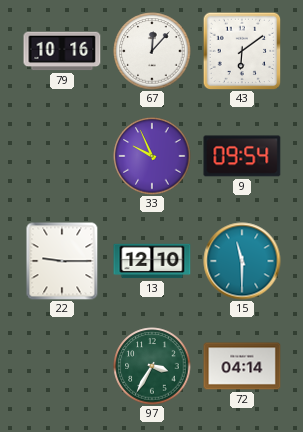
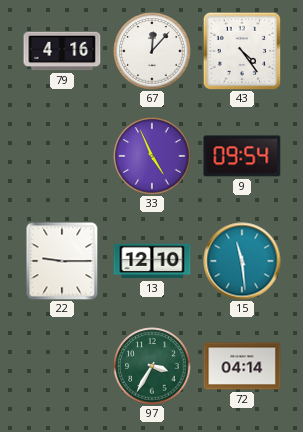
79: 10:16 -> 4:16 (62, 51)
43: 6:09 -> 4:24 (242, 51)
33: 9:56 -> 4:56 (152, 156)
15: 11:30 -> 11:29 (242, 261)
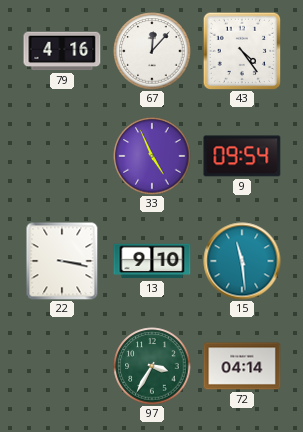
22: 9:15 -> 3:17 (62, 261)
13: 12:10 -> 9:10 (152, 261)
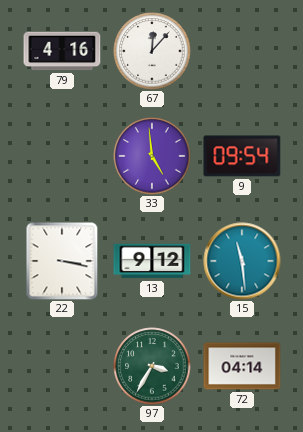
43: 4:24 -> none (242, 51)
33: 4:56 -> 4:59 (152, 156)
13: 9:10 -> 9:12 (152, 261)
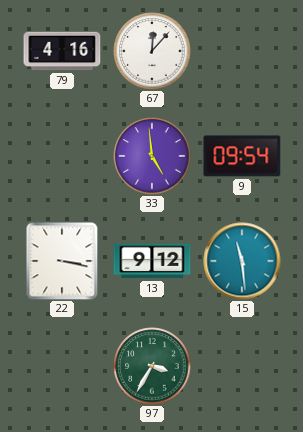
72: 04:14 -> none (242, 366)
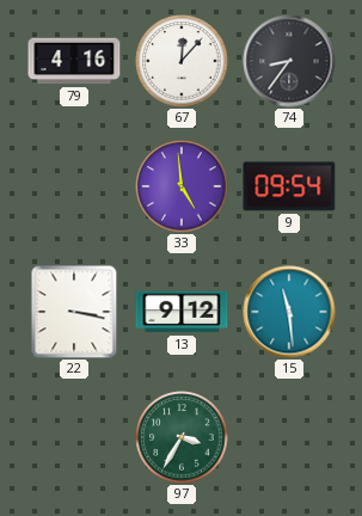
74: none -> 8:36 (289, 61)
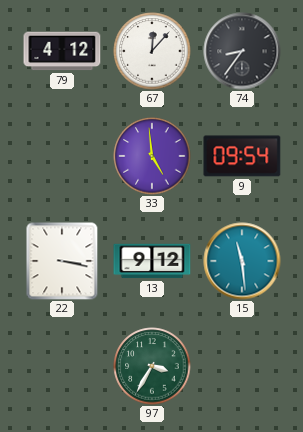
79: 4:16 -> 4:12 (62, 51)
